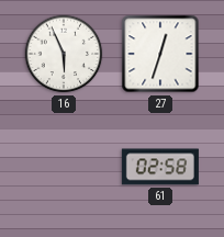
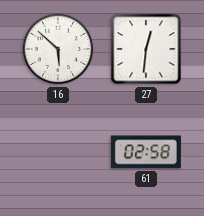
16: 5:56 -> 5:52 (58, 49)
27: 12:33 -> 12:31 (146, 49)
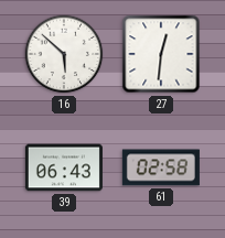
39: none -> 06:43 (64, 167)
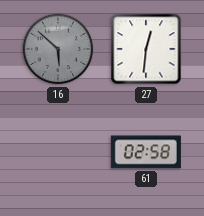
16 dial: white -> grey (58, 49)
39: 06:43 -> none (64, 167)
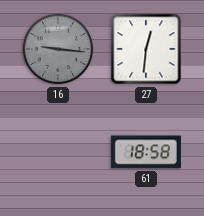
16: 5:52 -> 9:16 (58, 49)
61: 02:58 -> 18:58 (146, 152)
